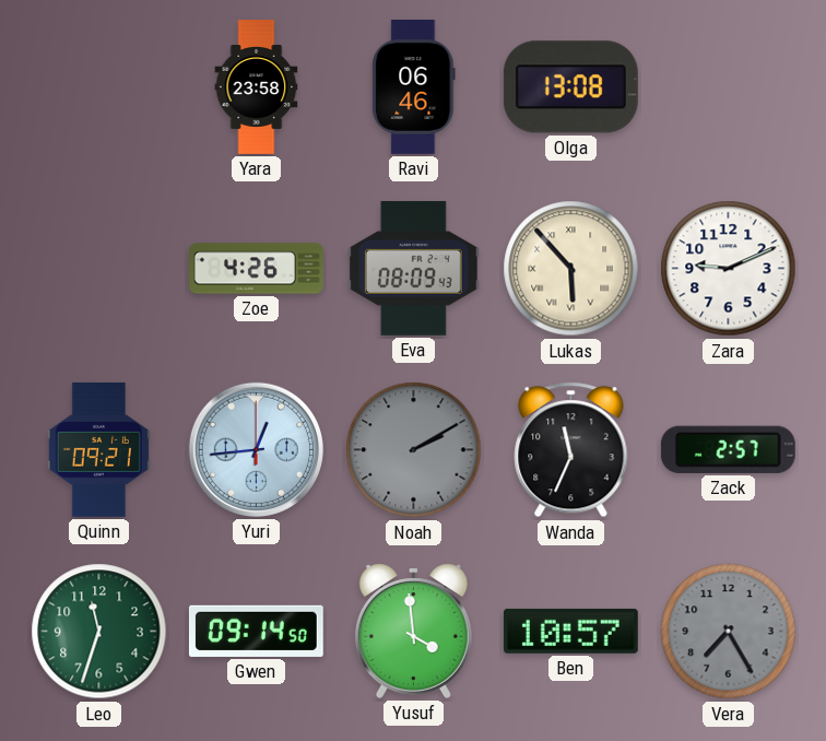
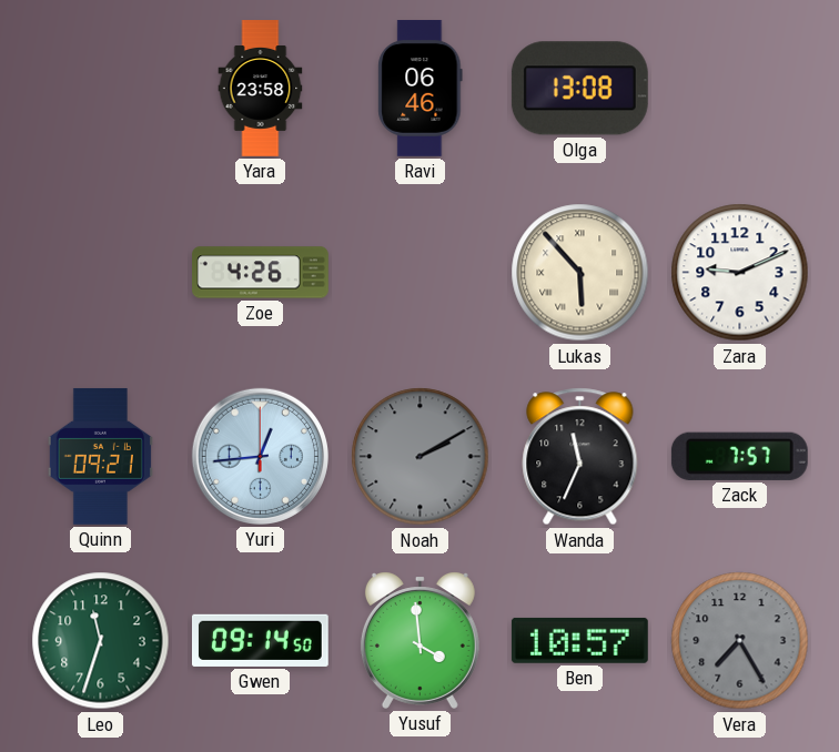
Eva: 08:09 -> none (413, 268)
Zack: 2:57 -> 7:57 (739, 456)
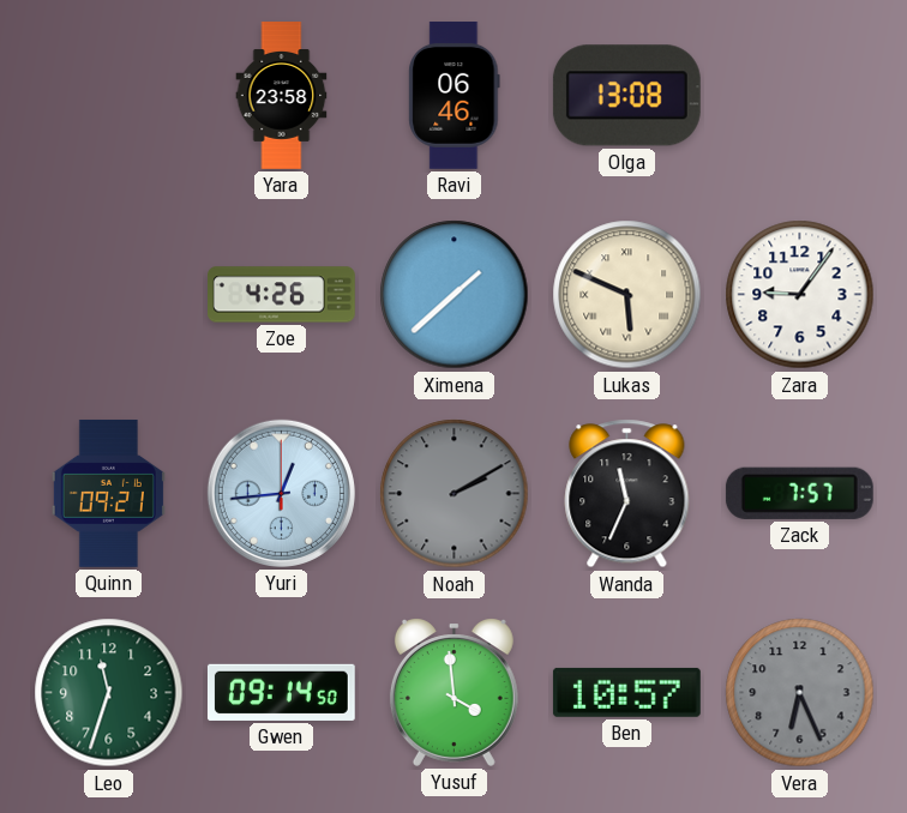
Ximena: none -> 1:38 (455, 295)
Lukas: 5:53 -> 5:49 (627, 295)
Zara: 9:11 -> 9:06 (800, 295)
Vera: 7:25 -> 6:26 (800, 693)
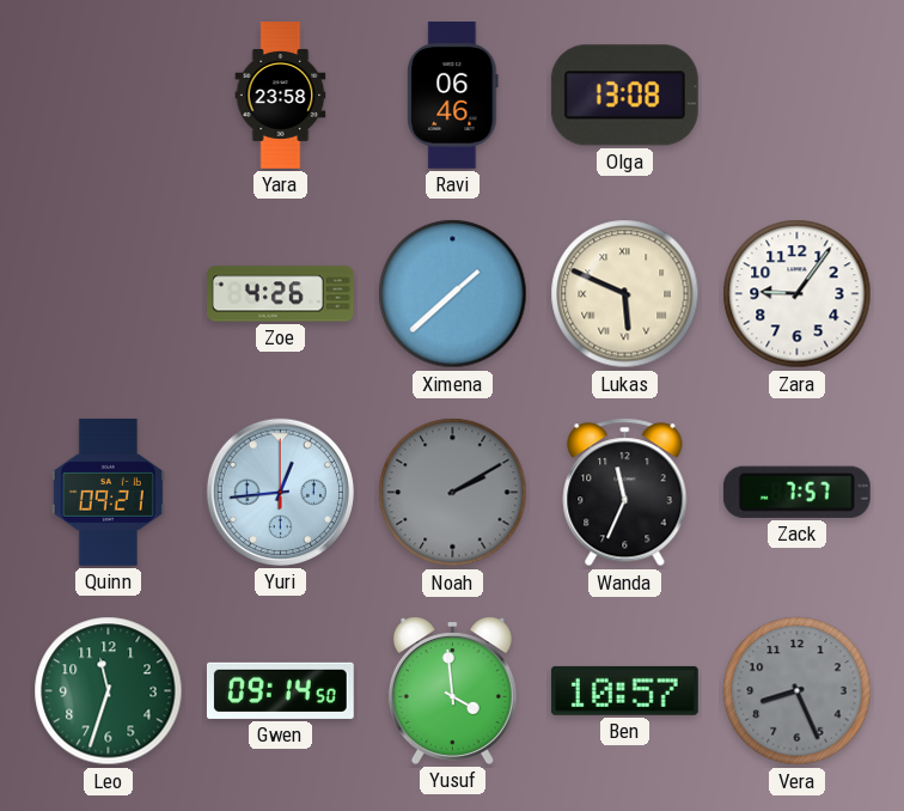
Vera: 6:26 -> 8:26 (798, 691)
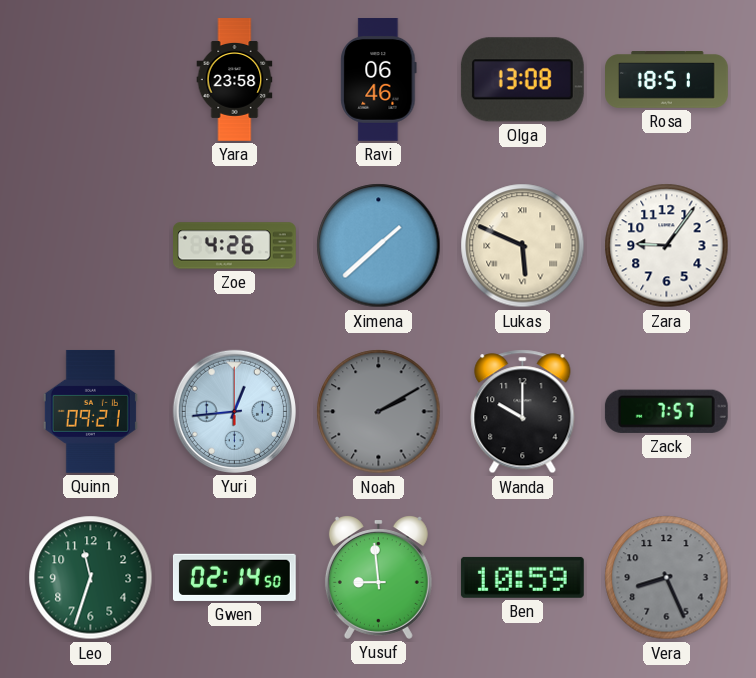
Rosa: none -> 18:51 (667, 80)
Wanda: 11:34 -> 10:00 (523, 412)
Gwen: 09:14 -> 02:14 (234, 577)
Yusuf: 3:59 -> 8:59 (378, 577)
Ben: 10:57 -> 10:59 (522, 577)
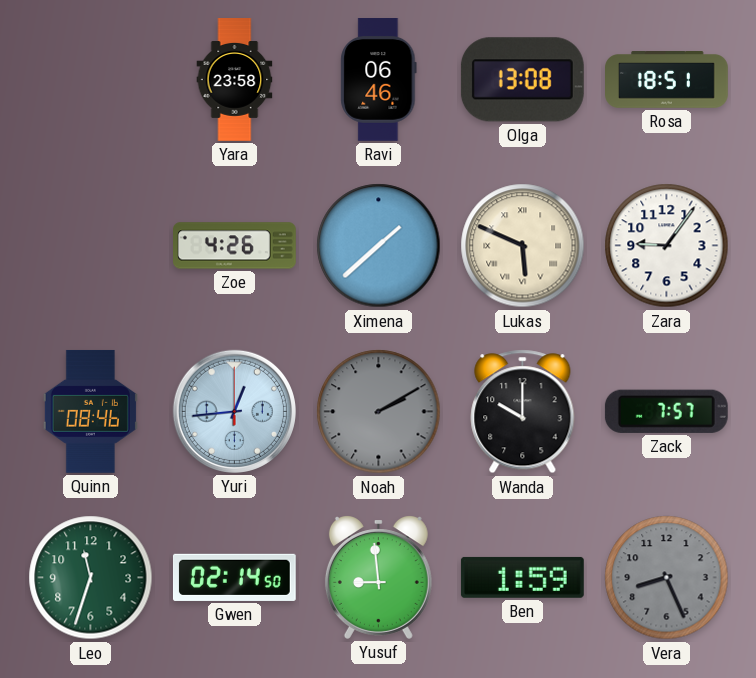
Quinn: 09:21 -> 08:46 (90, 411)
Ben: 10:59 -> 1:59 (522, 577)
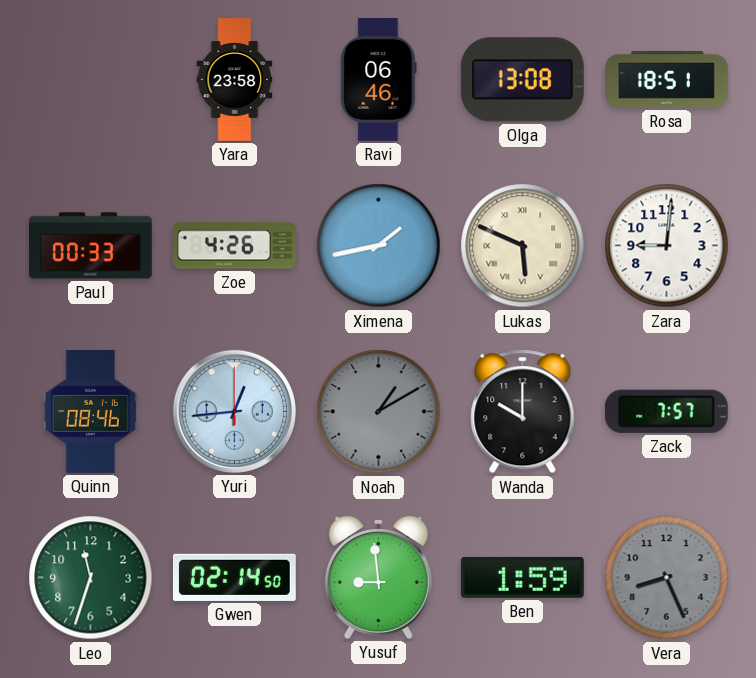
Paul: none -> 00:33 (91, 246)
Ximena: 1:38 -> 1:43 (379, 246)
Zara: 9:06 -> 9:01 (667, 246)
Noah: 2:10 -> 1:10 (379, 412)
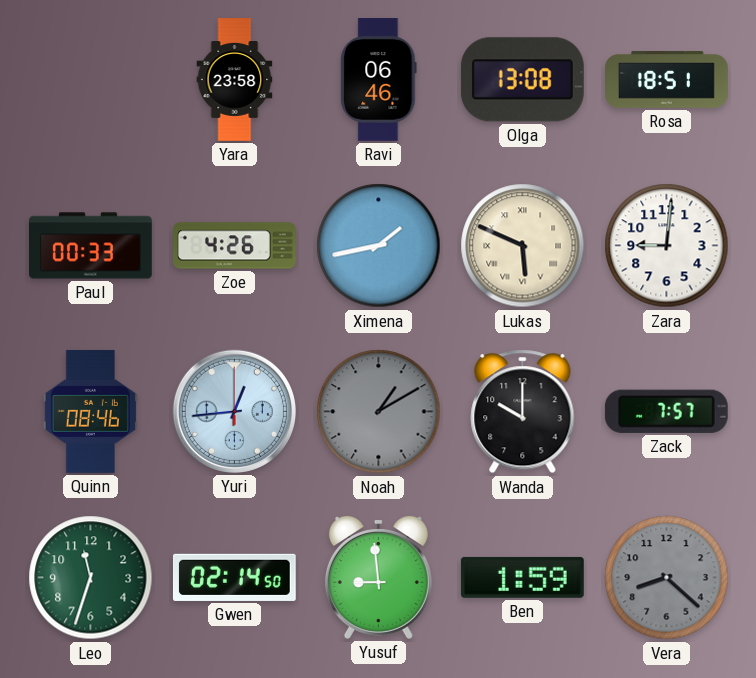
Vera: 8:26 -> 8:22 (667, 578)
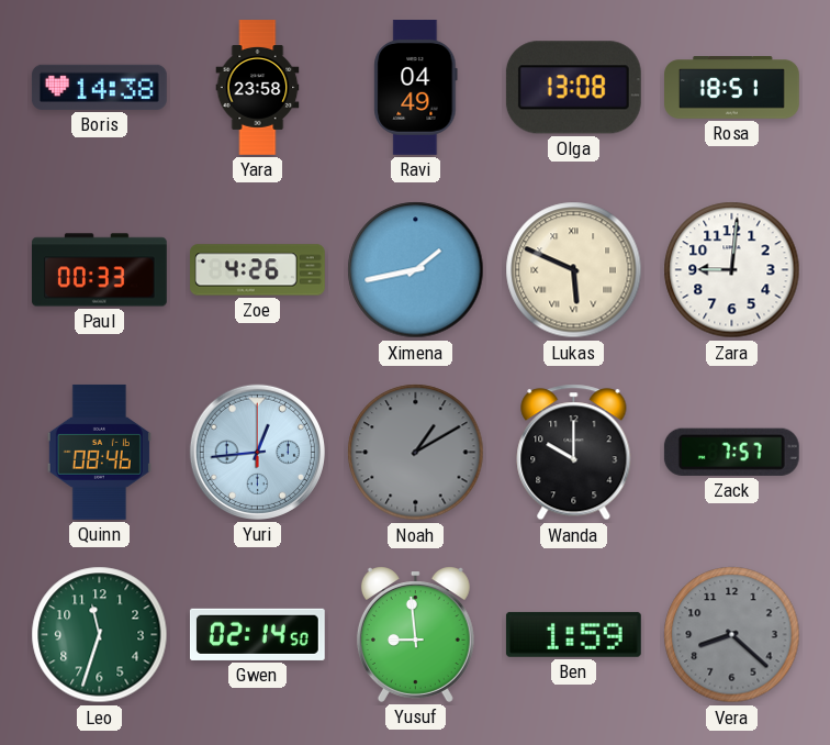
Boris: none -> 14:38 (99, 87)
Ravi: 06:46 -> 04:49 (416, 88)
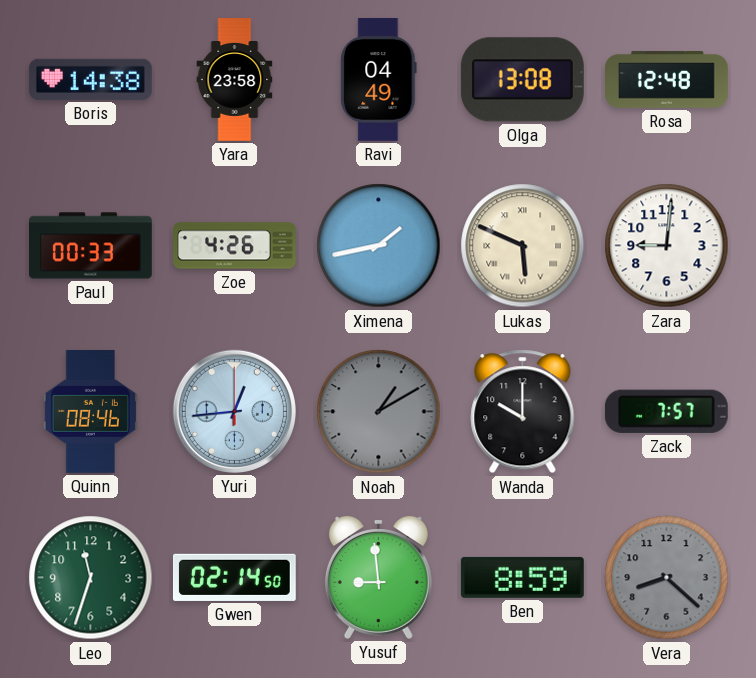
Rosa: 18:51 -> 12:48 (667, 80)
Ben: 1:59 -> 8:59 (522, 577)
